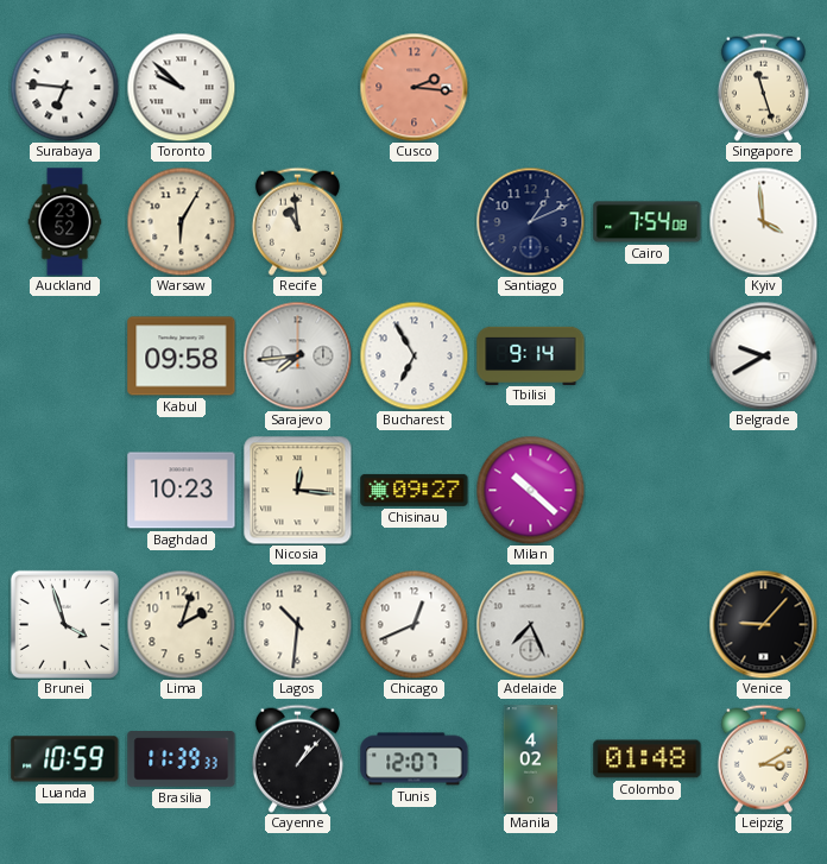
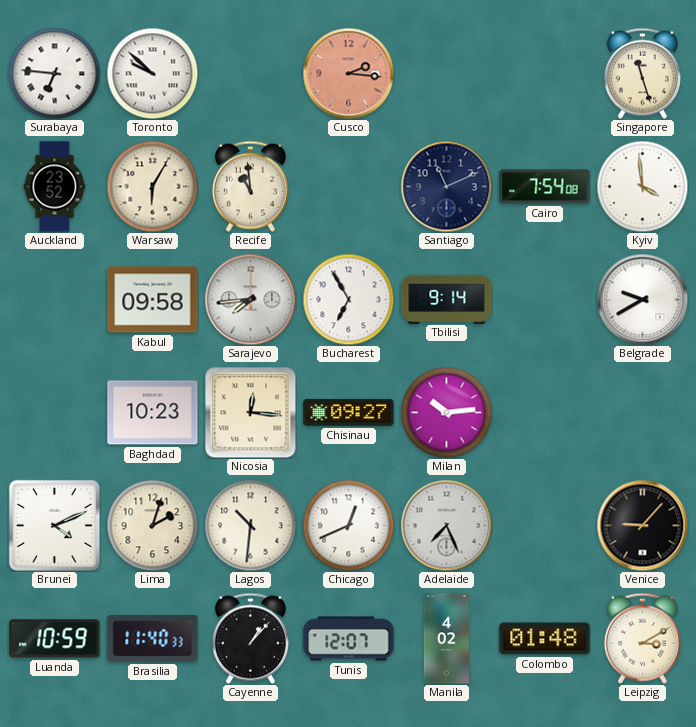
Santiago: 1:11 -> 11:11 (446, 186)
Milan: 10:22 -> 10:14 (446, 412)
Brunei: 3:57 -> 4:11 (54, 525)
Brasilia: 11:39 -> 11:40 (153, 639)
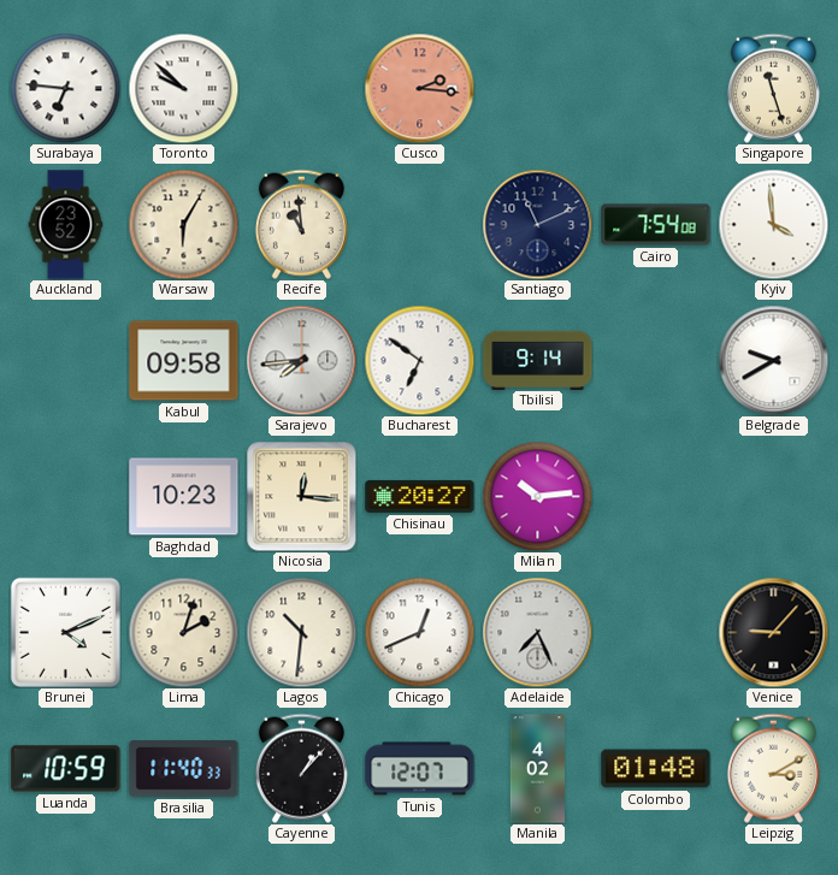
Bucharest: 6:55 -> 6:51 (419, 360)
Chisinau: 09:27 -> 20:27 (420, 496)
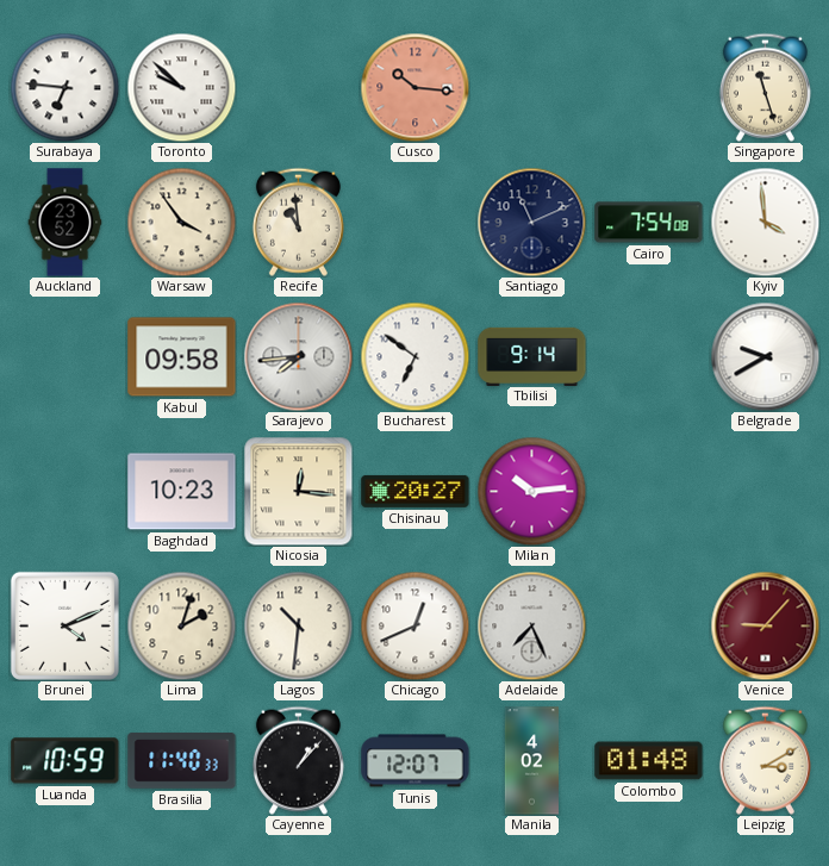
Cusco: 2:16 -> 10:16 (414, 87)
Warsaw: 6:05 -> 3:54 (181, 222)
Venice dial: black -> burgundy (765, 625)
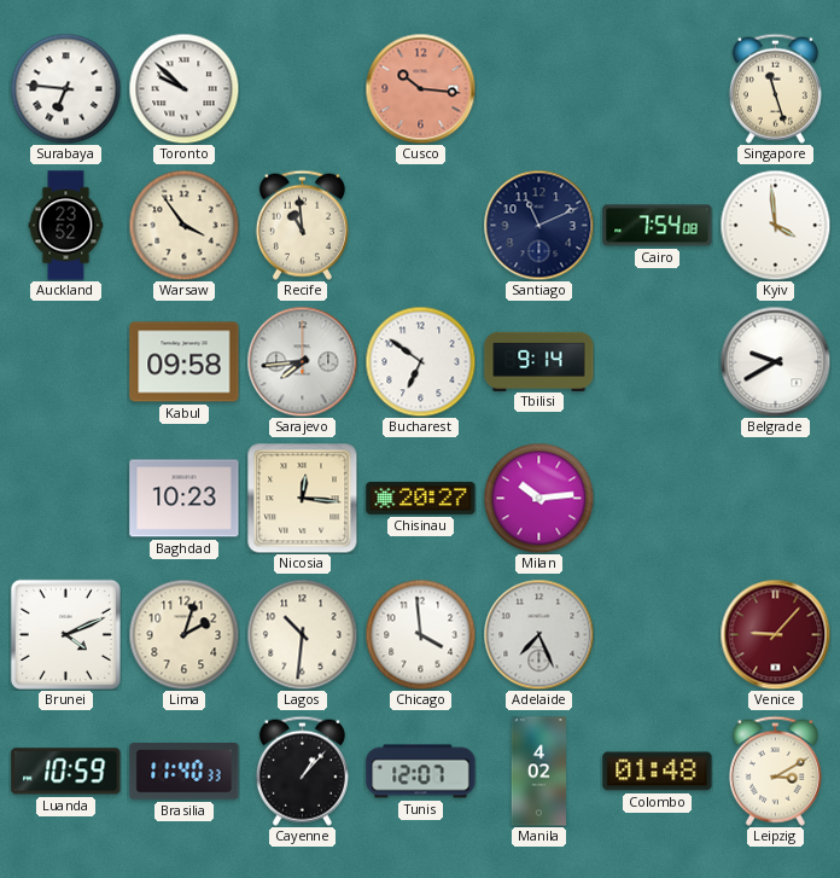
Chicago: 12:41 -> 3:59 (420, 634)
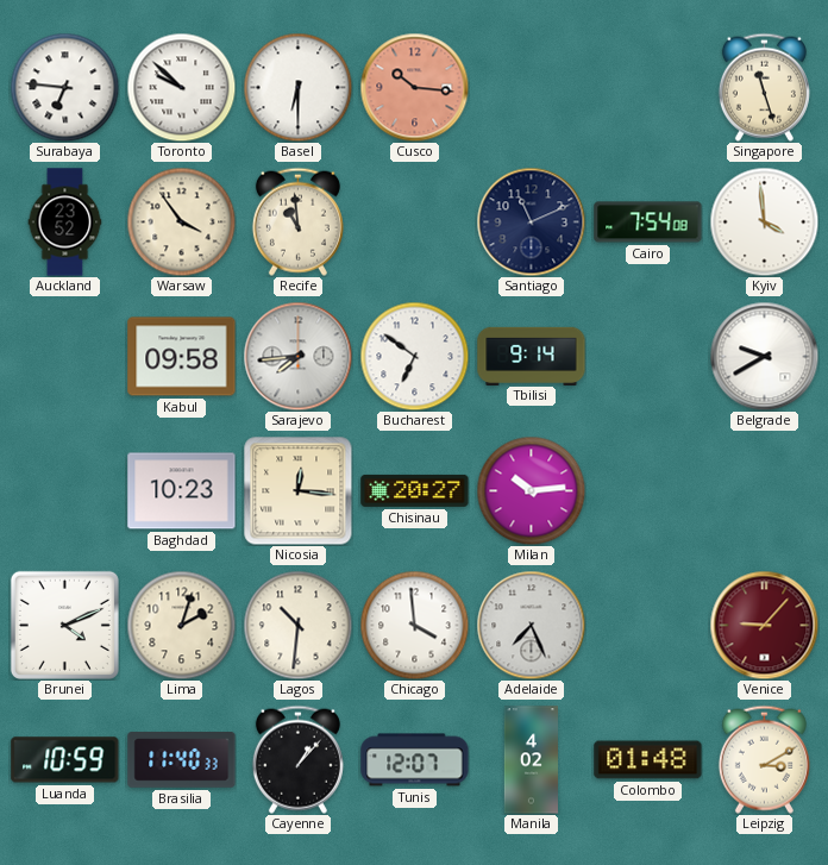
Basel: none -> 6:30 (297, 87)
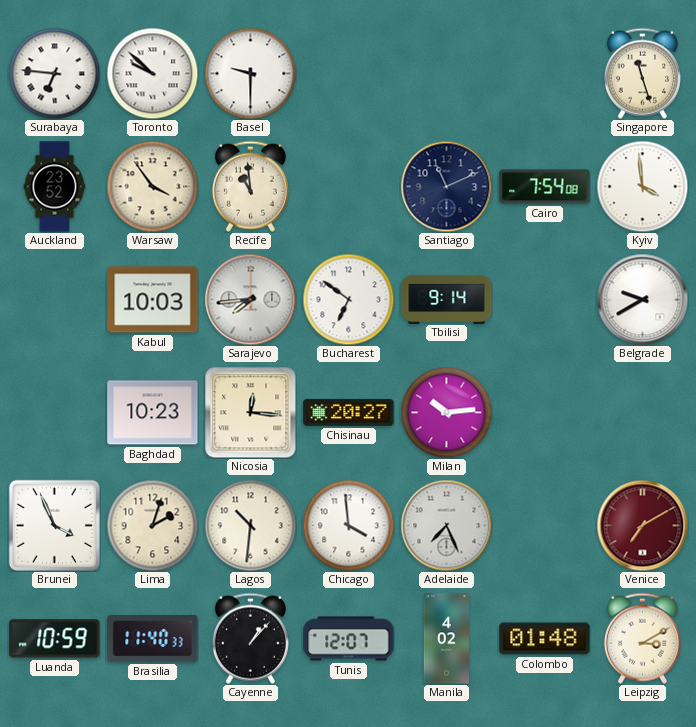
Basel: 6:30 -> 9:30 (250, 73)
Cusco: 10:16 -> none (414, 87)
Kabul: 09:58 -> 10:03 (153, 300)
Brunei: 4:11 -> 3:56 (54, 525)
Venice: 9:07 -> 7:10 (642, 525)
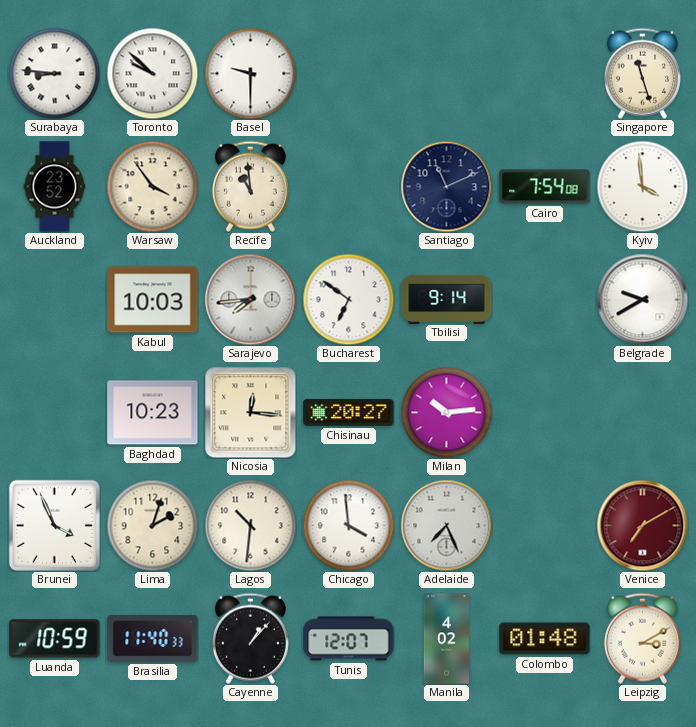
Surabaya: 6:46 -> 8:46 (54, 73)
